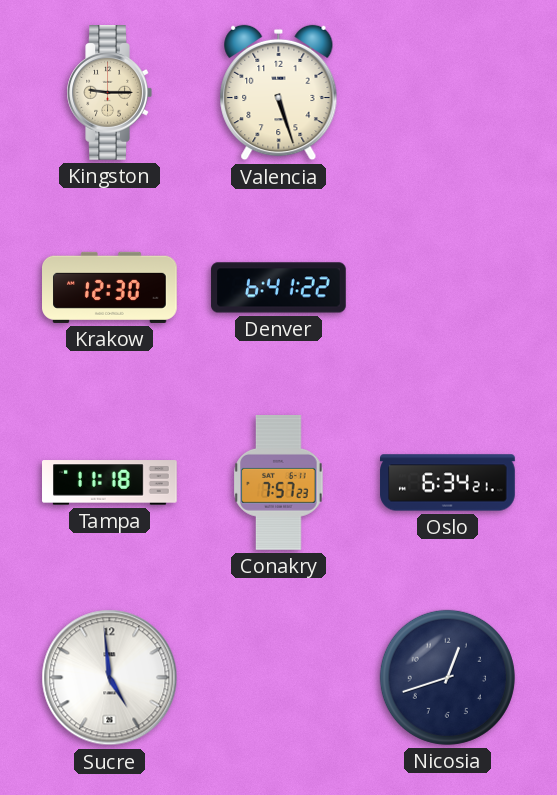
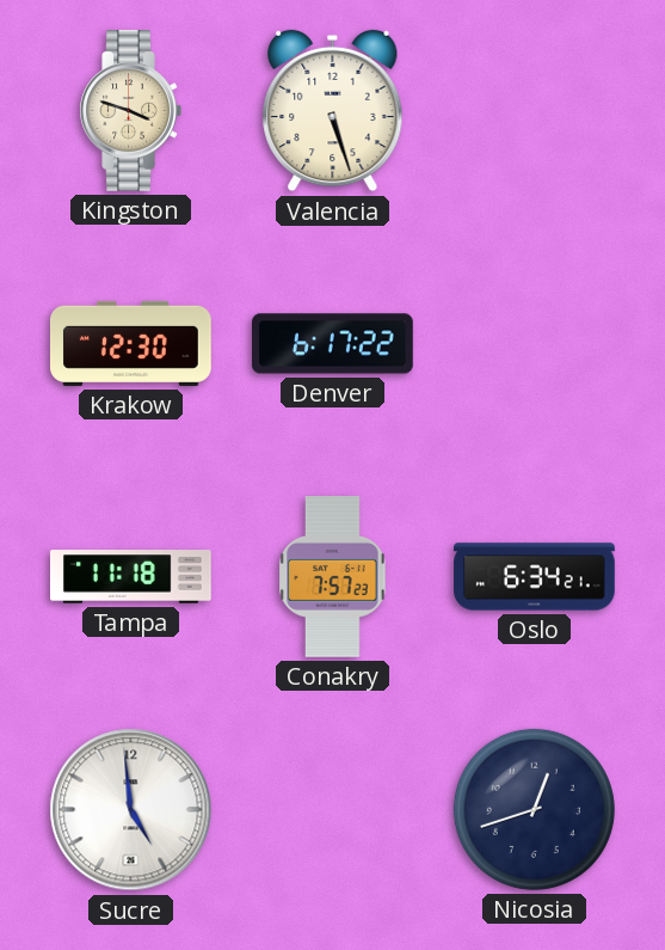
Kingston: 9:15 -> 3:48 (130, 111)
Denver: 6:41 -> 6:17 (333, 344)
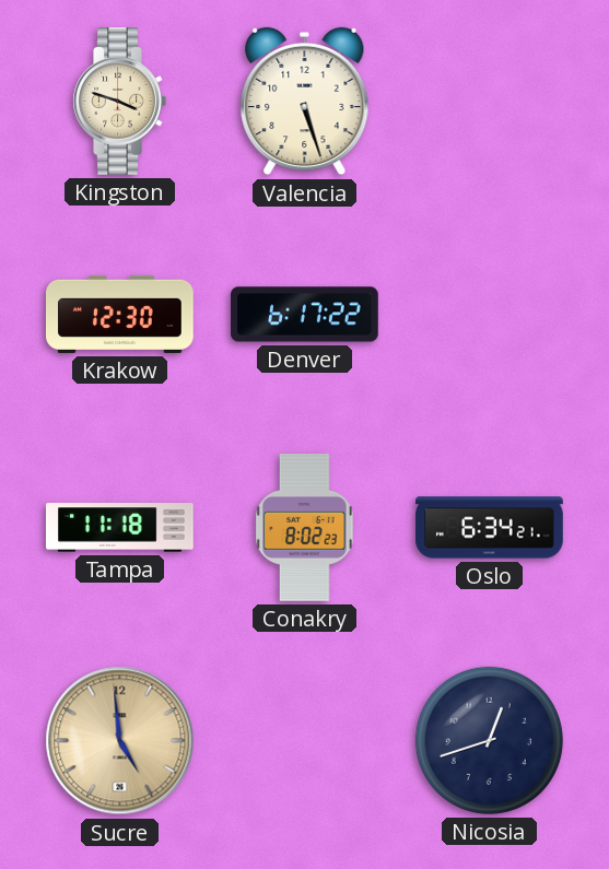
Conakry: 7:57 -> 8:02 (305, 528)
Sucre dial: white -> champagne (120, 741)
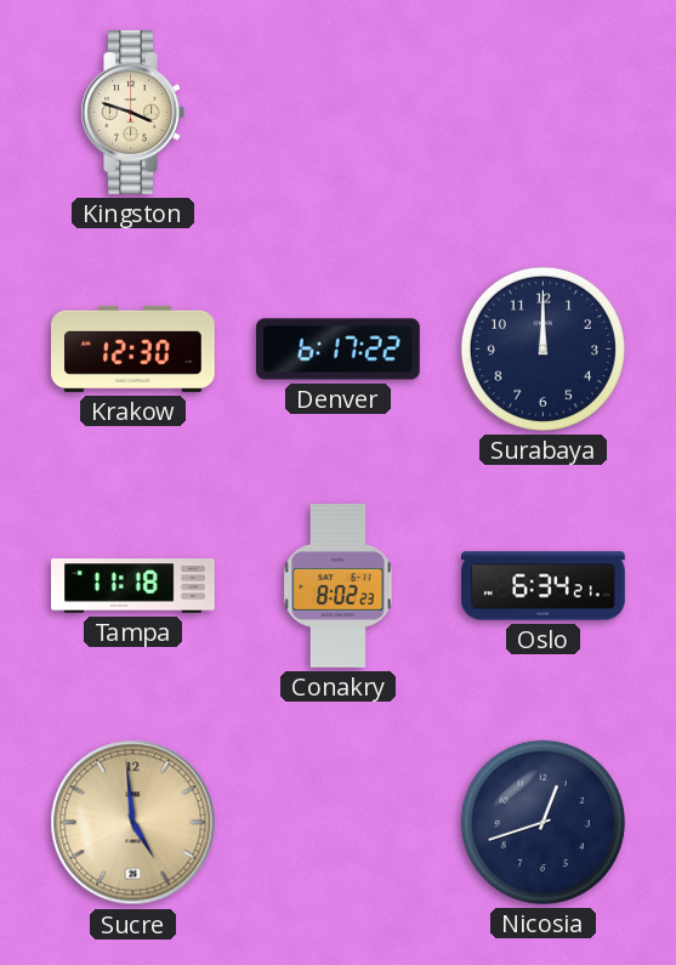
Valencia: 5:27 -> none (305, 102)
Surabaya: none -> 12:00 (542, 348)
